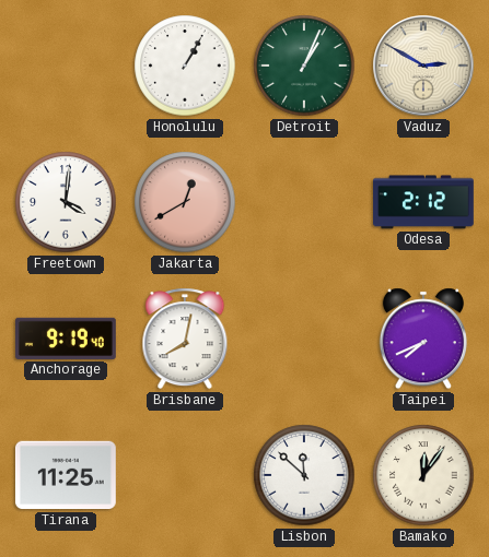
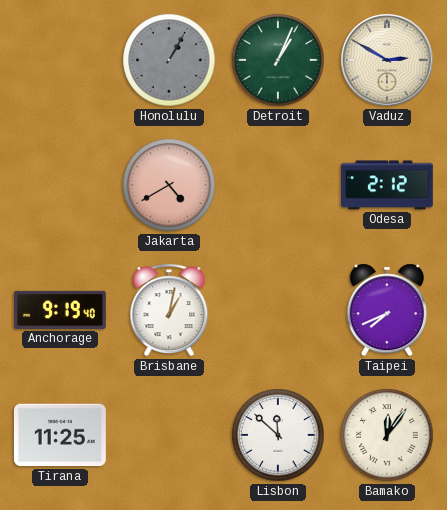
Honolulu dial: white -> grey (169, 60)
Freetown: 4:01 -> none (66, 202)
Jakarta: 12:40 -> 4:40 (169, 185)
Brisbane: 8:02 -> 1:02 (169, 310)
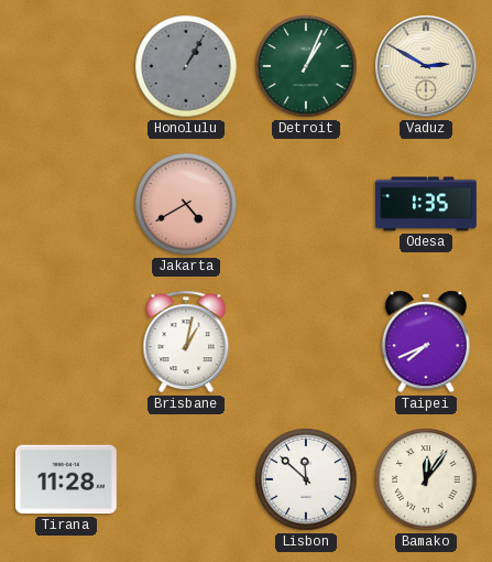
Odesa: 2:12 -> 1:35 (427, 204)
Anchorage: 9:19 -> none (61, 310)
Tirana: 11:25 -> 11:28 (66, 479)
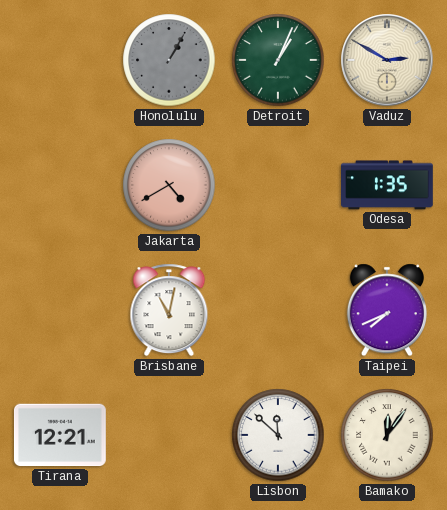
Brisbane: 1:02 -> 11:02 (169, 310)
Tirana: 11:28 -> 12:21 (60, 435)
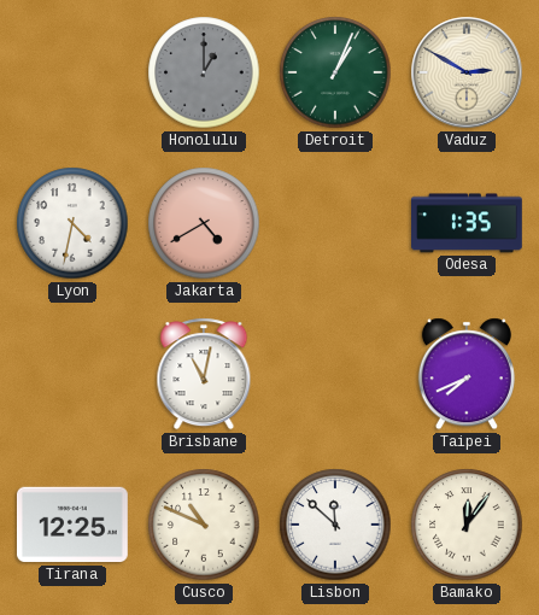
Honolulu: 1:05 -> 1:00 (204, 72)
Lyon: none -> 4:32 (72, 223)
Tirana: 12:21 -> 12:25 (72, 525)
Cusco: none -> 10:49 (204, 525)
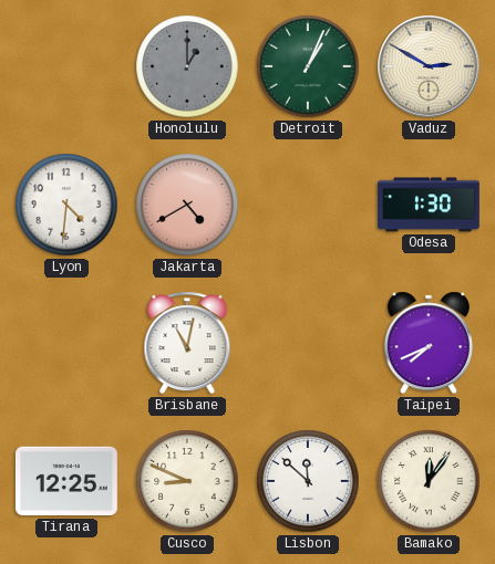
Lyon: 4:32 -> 4:31 (66, 205)
Odesa: 1:35 -> 1:30 (430, 205)
Cusco: 10:49 -> 8:49 (187, 481)
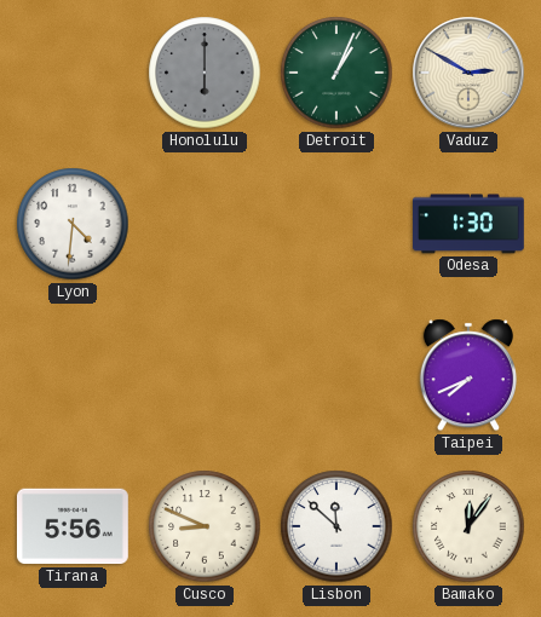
Honolulu: 1:00 -> 6:00 (205, 73)
Jakarta: 4:40 -> none (187, 205)
Brisbane: 11:02 -> none (187, 343)
Tirana: 12:25 -> 5:56 (73, 526)
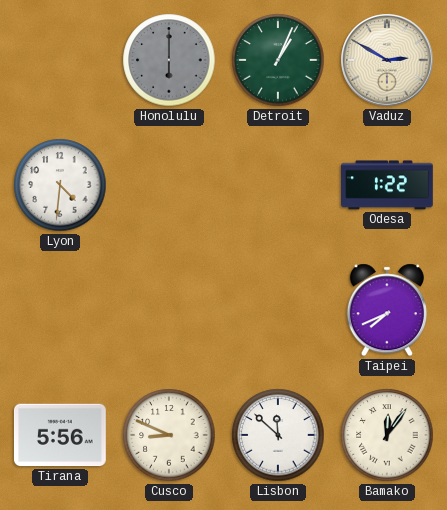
Odesa: 1:30 -> 1:22 (388, 185)
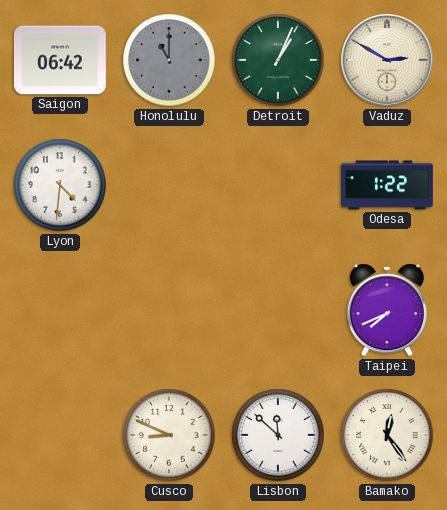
Saigon: none -> 06:42 (61, 60)
Honolulu: 6:00 -> 11:00 (169, 60)
Tirana: 5:56 -> none (60, 435)
Bamako: 12:06 -> 12:24 (387, 435)
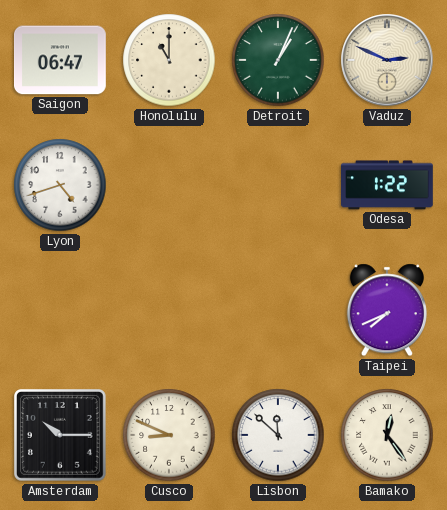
Saigon: 06:42 -> 06:47 (61, 60)
Honolulu dial: grey -> cream (169, 60)
Vaduz: 2:50 -> 2:49 (387, 60)
Lyon: 4:31 -> 4:42 (60, 185)
Amsterdam: none -> 10:15 (61, 436)
